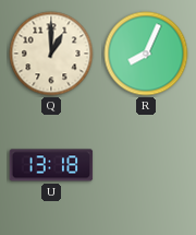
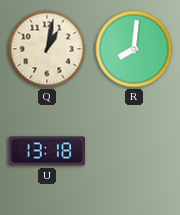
Q: 1:00 -> 1:02 (47, 49)
R: 8:04 -> 8:01 (134, 49)
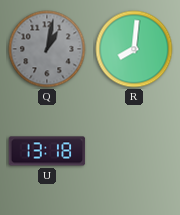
Q dial: cream -> grey (47, 49)
